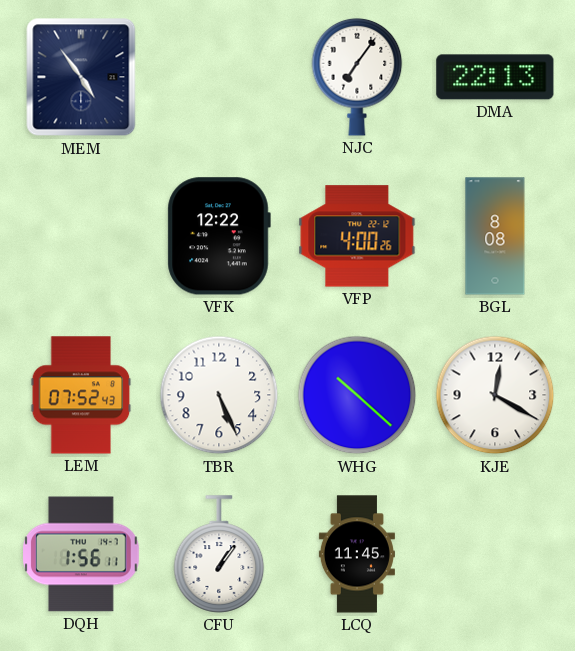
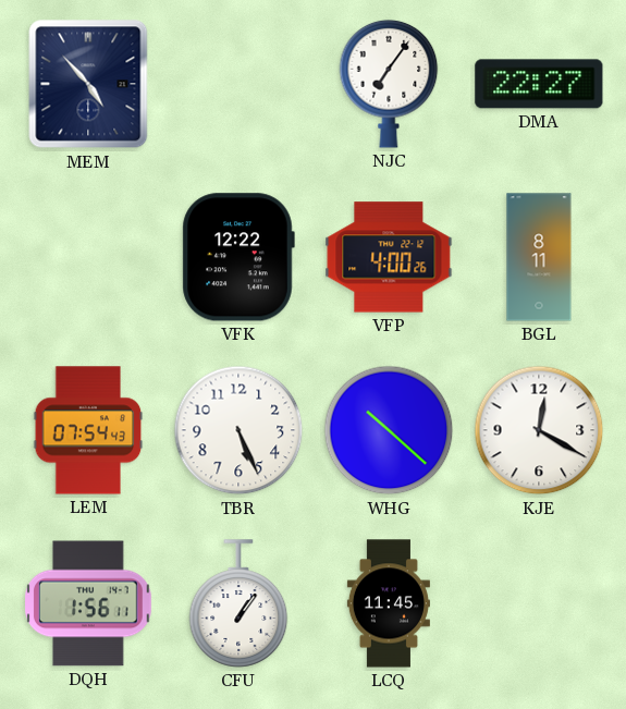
MEM: 4:54 -> 4:53 (88, 84)
DMA: 22:13 -> 22:27 (539, 84)
BGL: 8:08 -> 8:11 (539, 257)
LEM: 07:52 -> 07:54 (88, 430)
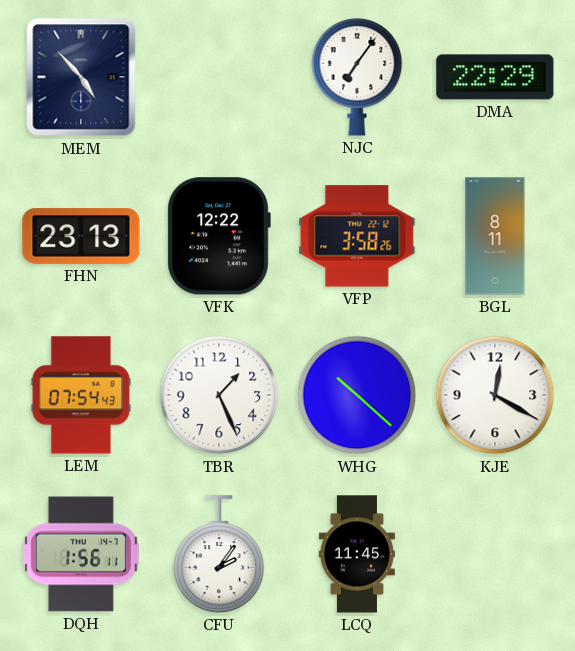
DMA: 22:27 -> 22:29 (495, 77)
FHN: none -> 23:13 (81, 236)
VFP: 4:00 -> 3:58 (357, 236)
TBR: 5:26 -> 1:26 (219, 395)
CFU: 1:06 -> 2:06 (219, 554)
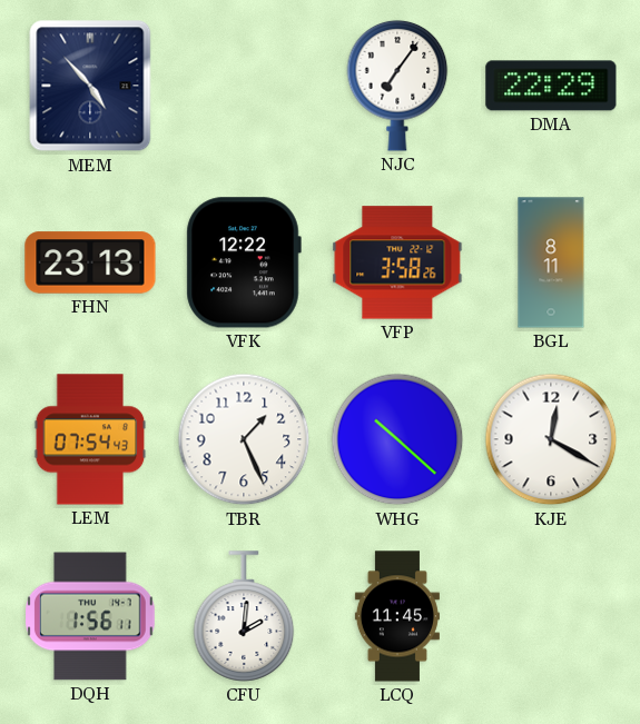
CFU: 2:06 -> 2:01 (244, 616)
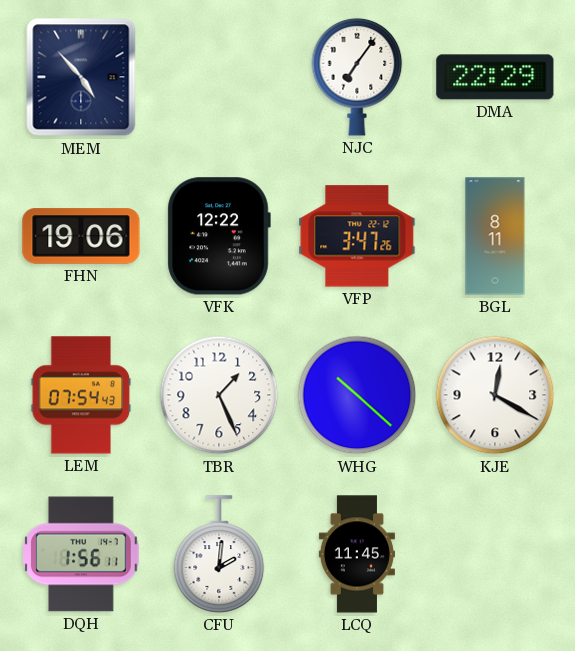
FHN: 23:13 -> 19:06 (81, 236)
VFP: 3:58 -> 3:47 (357, 236)
